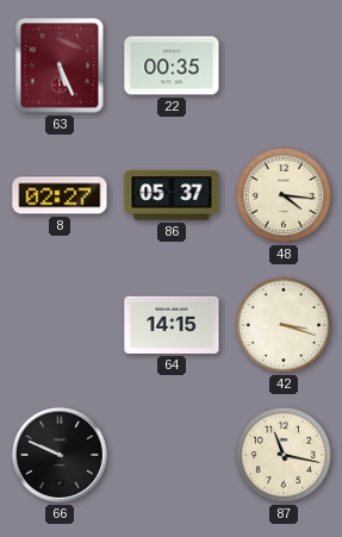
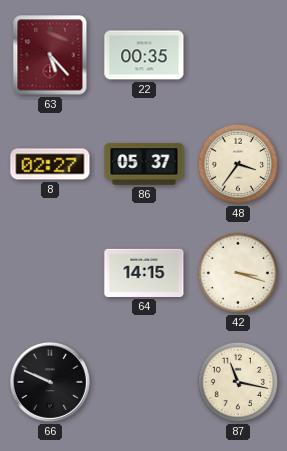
63: 5:26 -> 5:23 (50, 55)
48: 4:16 -> 3:36 (238, 164)
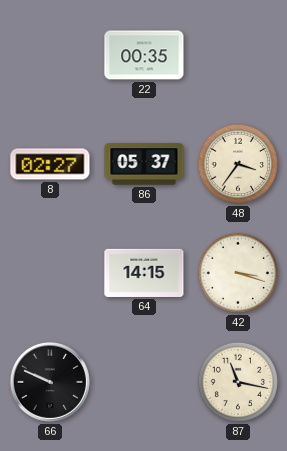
63: 5:23 -> none (50, 55)
